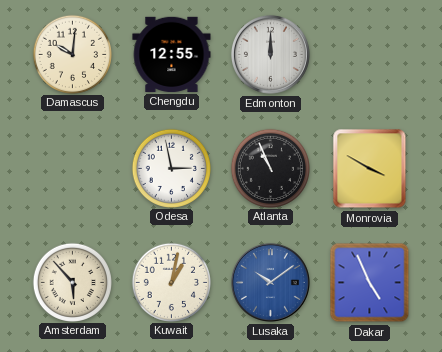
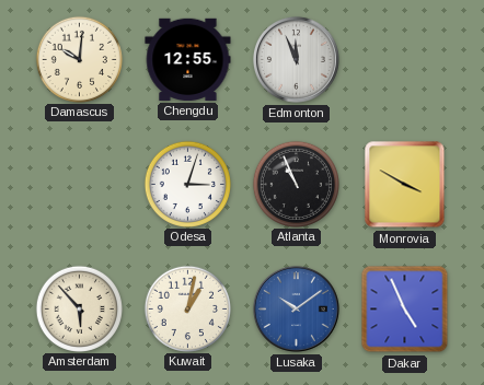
Edmonton: 12:00 -> 11:56 (296, 59)
Odesa: 2:58 -> 3:03 (187, 184)
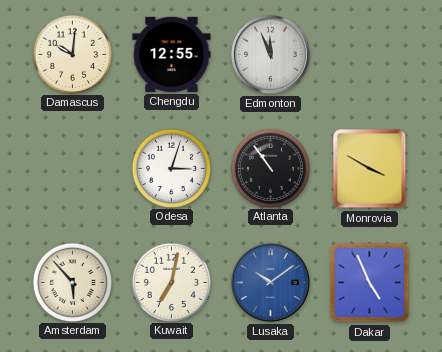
Atlanta: 10:56 -> 10:54 (270, 168)
Kuwait: 1:02 -> 7:02 (171, 282)
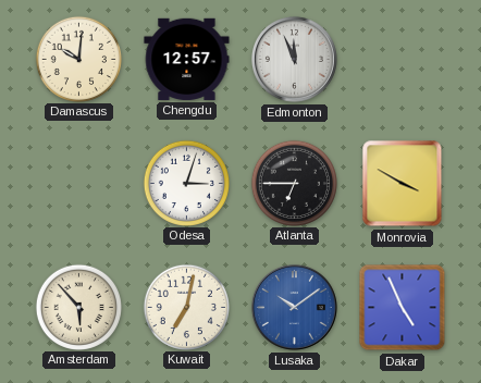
Chengdu: 12:55 -> 12:57 (187, 59)
Atlanta: 10:54 -> 6:45 (294, 183)
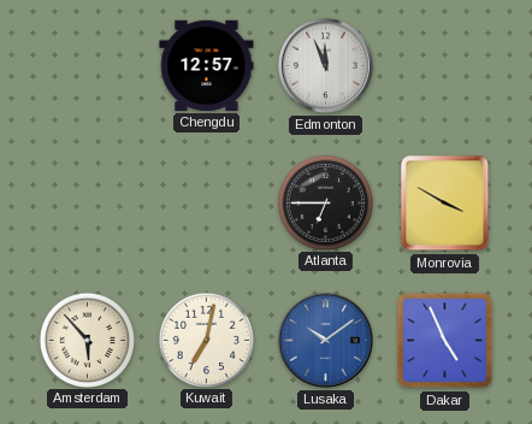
Damascus: 10:01 -> none (78, 59)
Odesa: 3:03 -> none (186, 183)
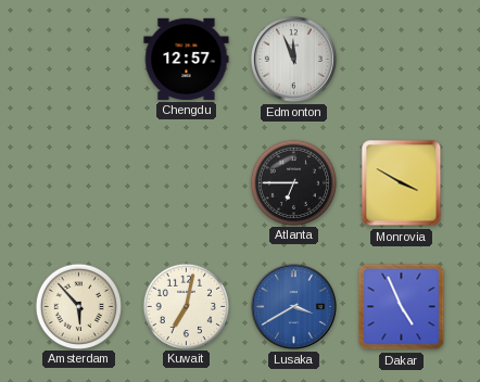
Lusaka: 10:09 -> 3:40 (293, 306)
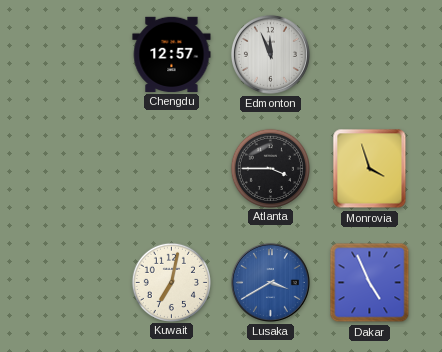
Atlanta: 6:45 -> 3:45 (270, 168)
Monrovia: 3:50 -> 3:57 (370, 169)
Amsterdam: 5:53 -> none (78, 306)
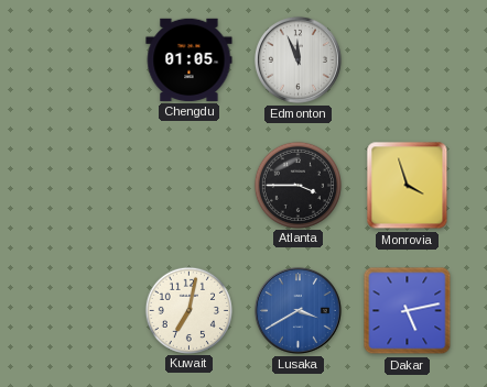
Chengdu: 12:57 -> 01:05 (190, 59)
Dakar: 4:56 -> 5:13 (408, 311)
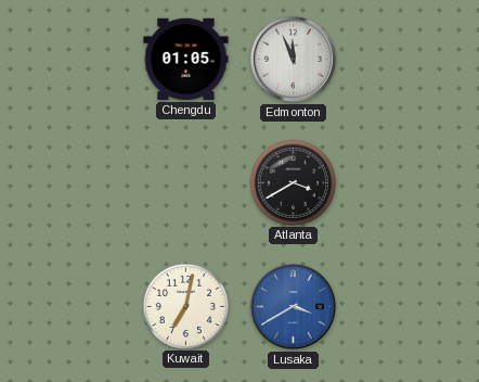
Atlanta: 3:45 -> 3:40 (293, 182)
Monrovia: 3:57 -> none (408, 186)
Dakar: 5:13 -> none (408, 311)
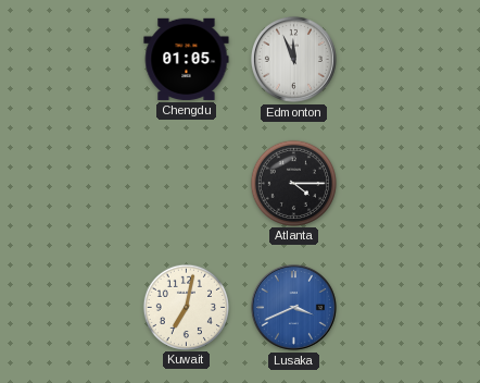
Atlanta: 3:40 -> 4:15 (293, 183)
Lusaka: 3:40 -> 3:41 (293, 307)
